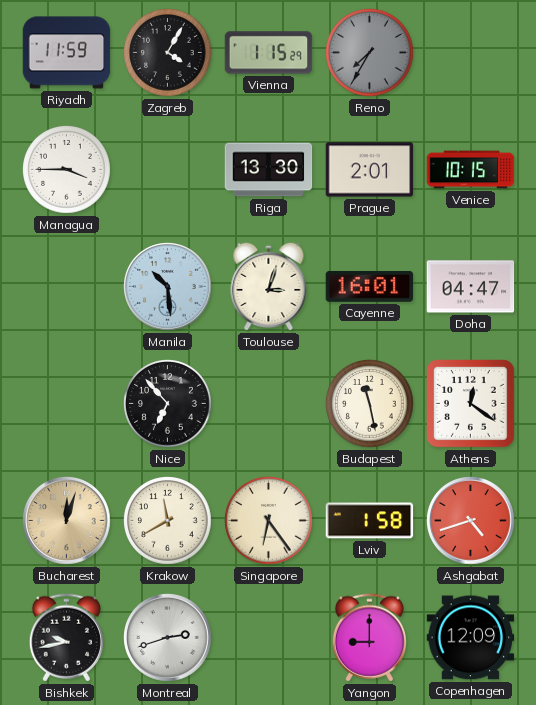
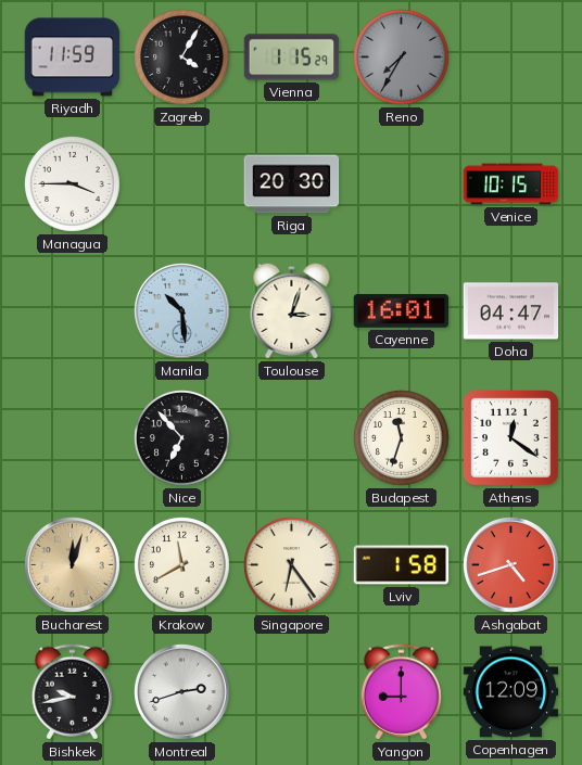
Riga: 13:30 -> 20:30 (292, 184)
Prague: 2:01 -> none (370, 170)
Budapest: 11:28 -> 11:33 (402, 438)
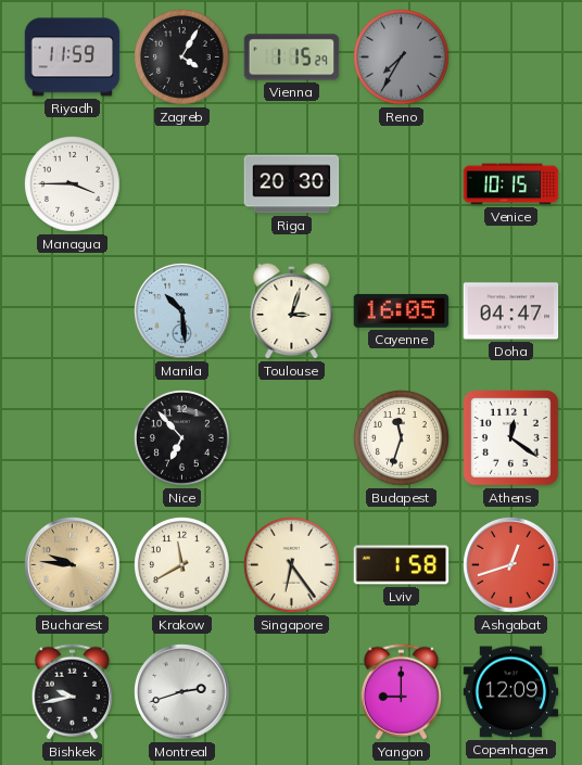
Cayenne: 16:01 -> 16:05 (402, 311)
Bucharest: 12:03 -> 9:46 (73, 565)
Ashgabat: 4:42 -> 12:42 (511, 565)
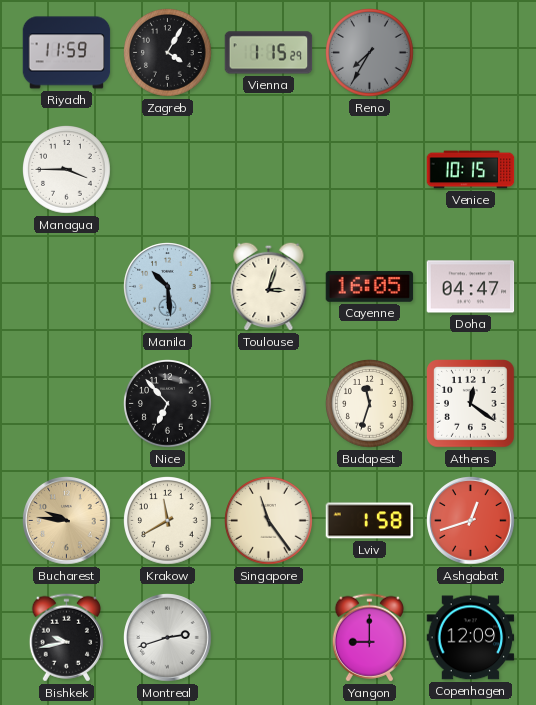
Riga: 20:30 -> none (292, 184)
Singapore: 6:24 -> 11:24 (269, 521)
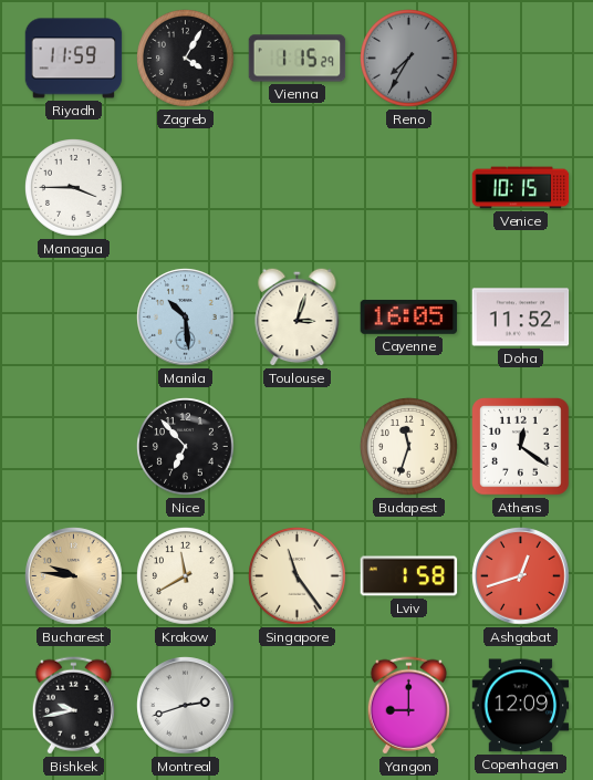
Doha: 04:47 -> 11:52 (521, 318)
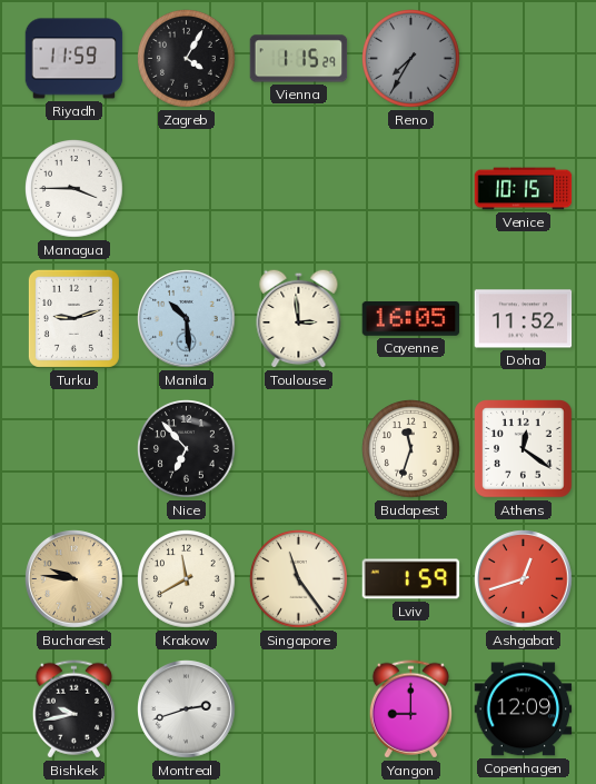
Turku: none -> 9:12 (73, 318)
Toulouse: 3:03 -> 2:59 (299, 318)
Lviv: 1:58 -> 1:59 (411, 579)
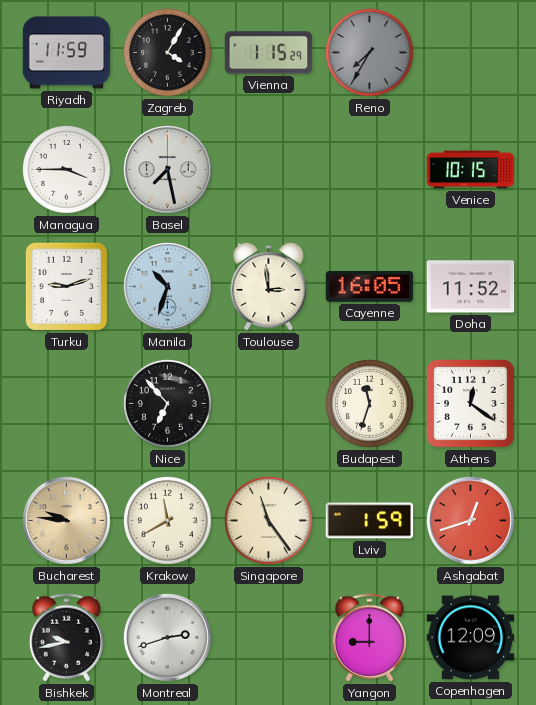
Basel: none -> 7:28 (168, 170)
Manila: 10:29 -> 10:33 (168, 287)
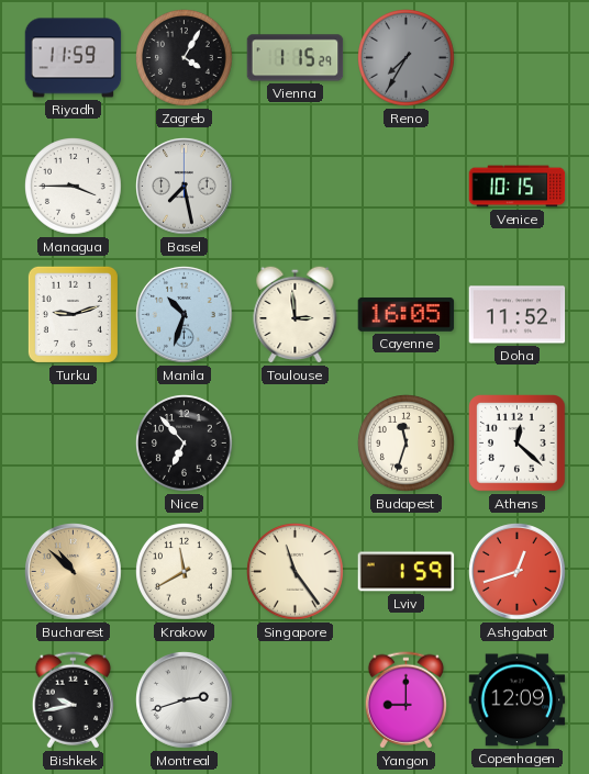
Athens: 12:21 -> 12:22 (518, 444)
Bucharest: 9:46 -> 10:52 (74, 572)
